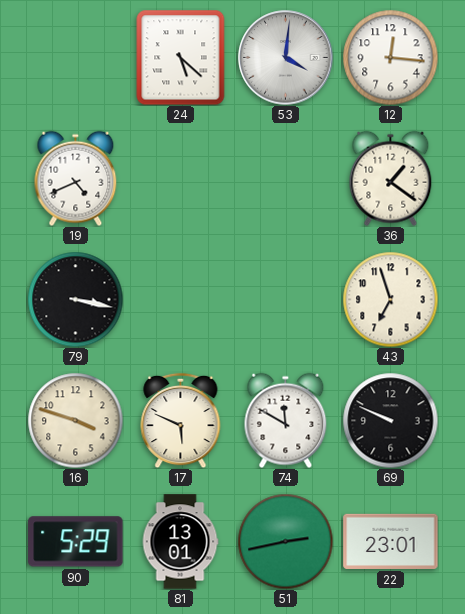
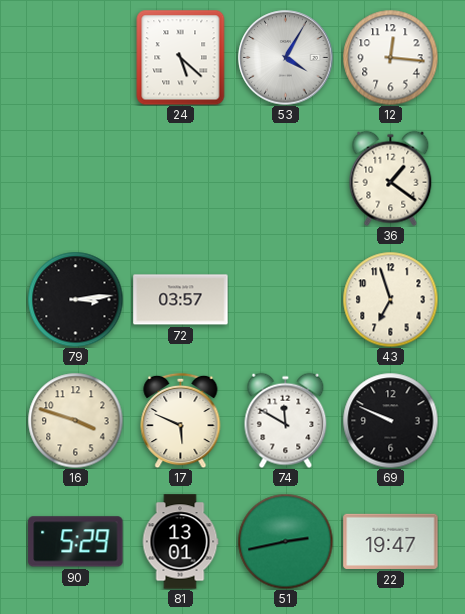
53: 4:01 -> 4:05 (286, 58)
19: 4:41 -> none (76, 178)
79: 3:17 -> 3:14 (75, 299)
72: none -> 03:57 (181, 300)
22: 23:01 -> 19:47 (391, 541)
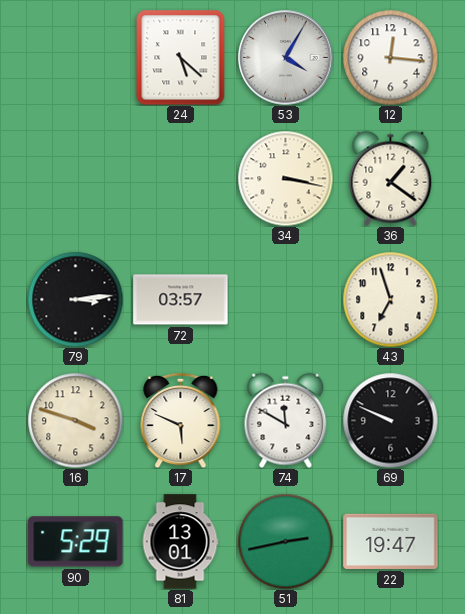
34: none -> 3:17 (285, 178)
